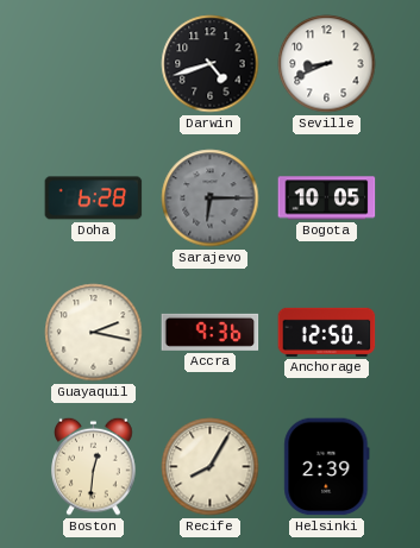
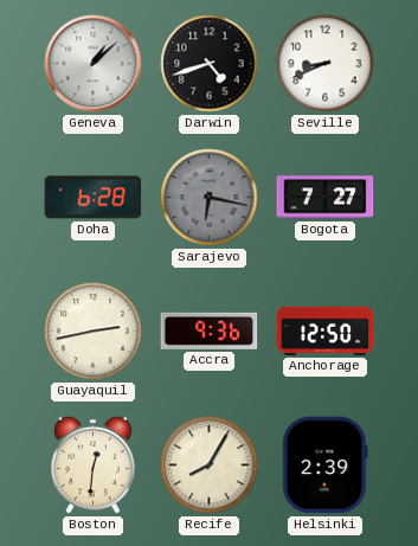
Geneva: none -> 1:08 (94, 64)
Sarajevo: 6:15 -> 6:17 (210, 198)
Bogota: 10:05 -> 7:27 (326, 198)
Guayaquil: 2:17 -> 2:43 (94, 332)
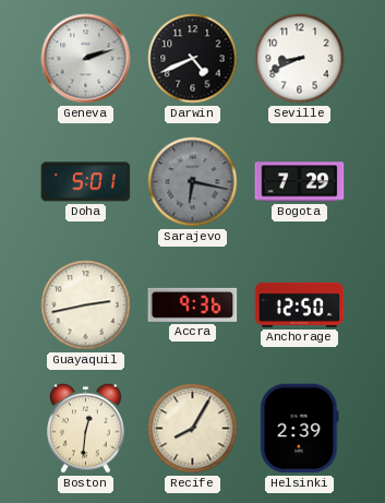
Geneva: 1:08 -> 2:12 (86, 59)
Darwin: 4:42 -> 4:41 (193, 59)
Doha: 6:28 -> 5:01 (86, 182)
Bogota: 7:27 -> 7:29 (300, 182)
